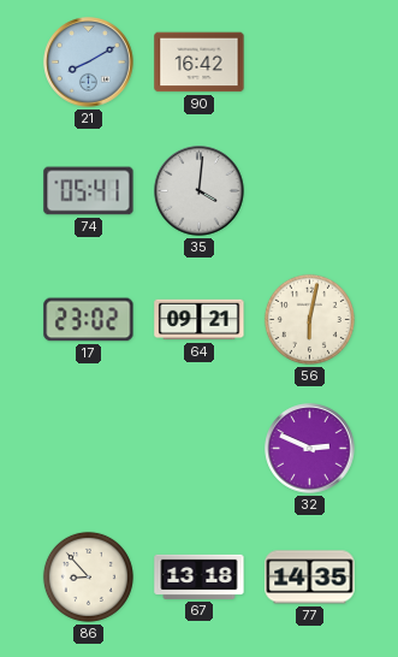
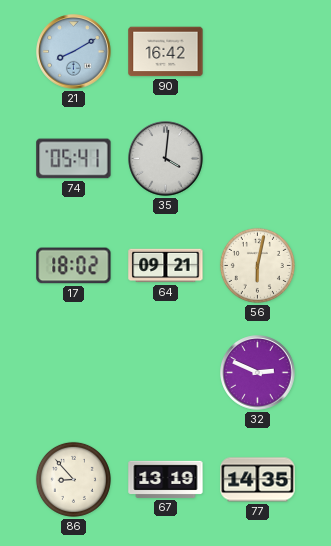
17: 23:02 -> 18:02 (74, 266)
67: 13:18 -> 13:19 (166, 479)
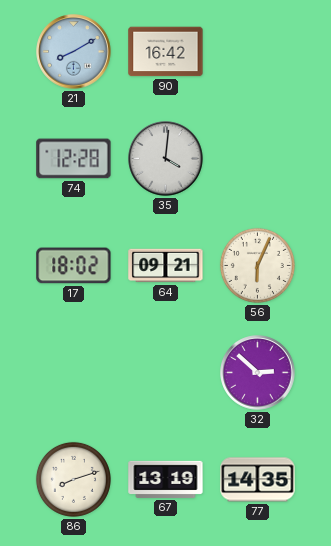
74: 05:41 -> 12:28 (74, 159)
56: 6:02 -> 6:04 (257, 265)
32: 2:49 -> 2:52 (258, 373)
86: 8:53 -> 8:12 (73, 479)
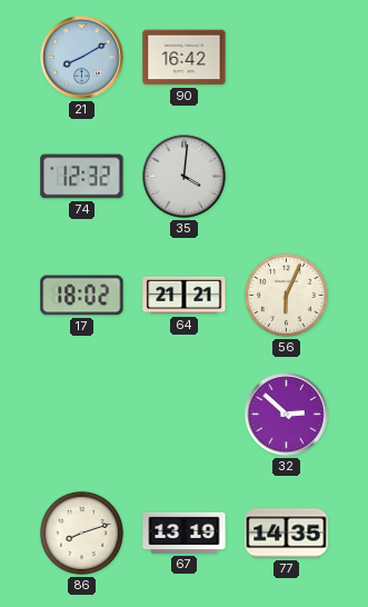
74: 12:28 -> 12:32 (82, 177)
64: 09:21 -> 21:21 (185, 296)
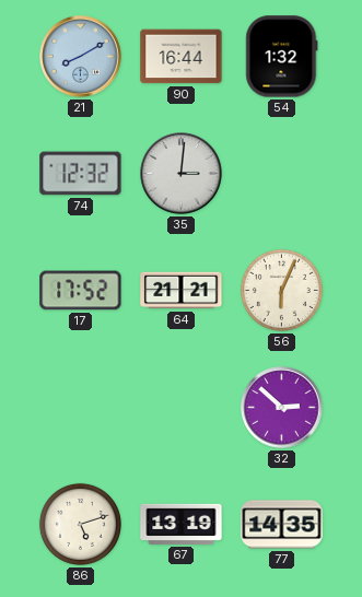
90: 16:42 -> 16:44 (182, 57)
54: none -> 1:32 (282, 57)
35: 4:01 -> 3:01 (182, 174)
17: 18:02 -> 17:52 (81, 291)
86: 8:12 -> 5:12 (80, 524)
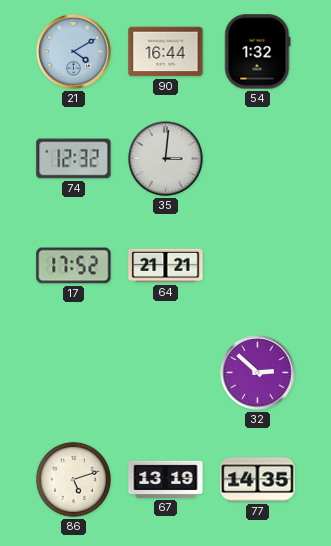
21: 8:10 -> 4:10 (74, 52)
56: 6:04 -> none (281, 290)
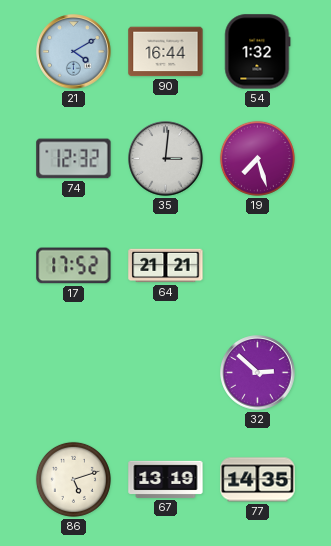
19: none -> 7:27 (257, 158)
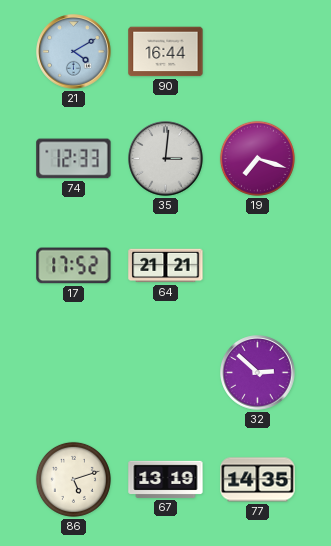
54: 1:32 -> none (258, 52)
74: 12:32 -> 12:33 (74, 159)
19: 7:27 -> 7:18 (257, 158)
